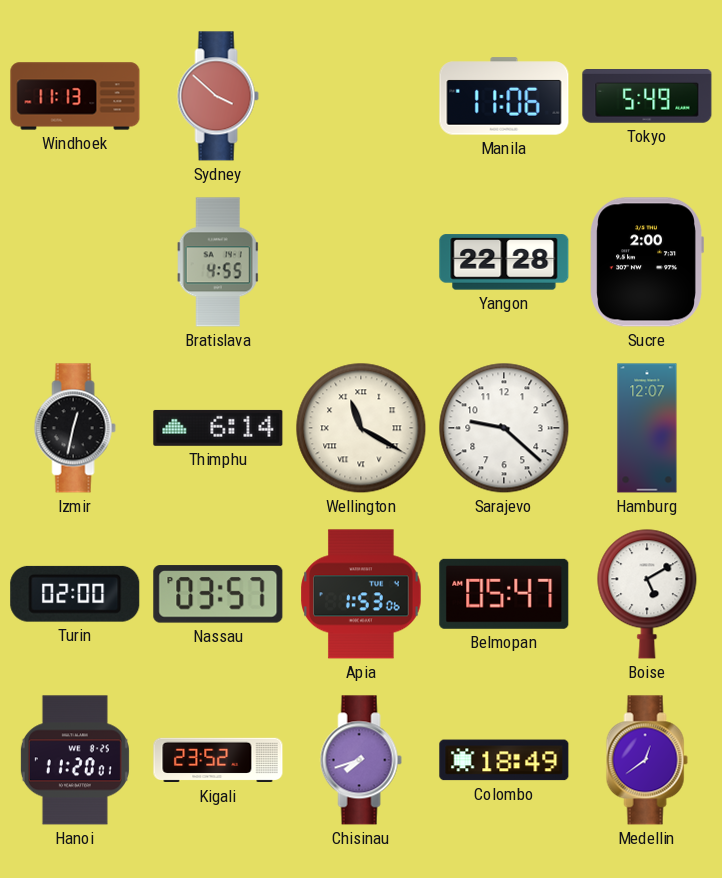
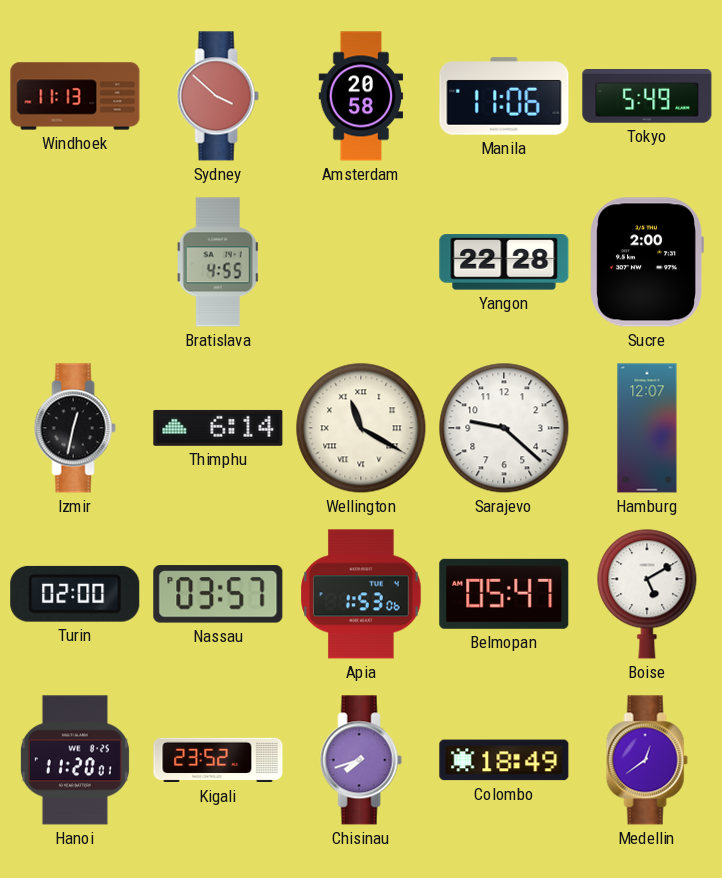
Amsterdam: none -> 20:58 (361, 96)
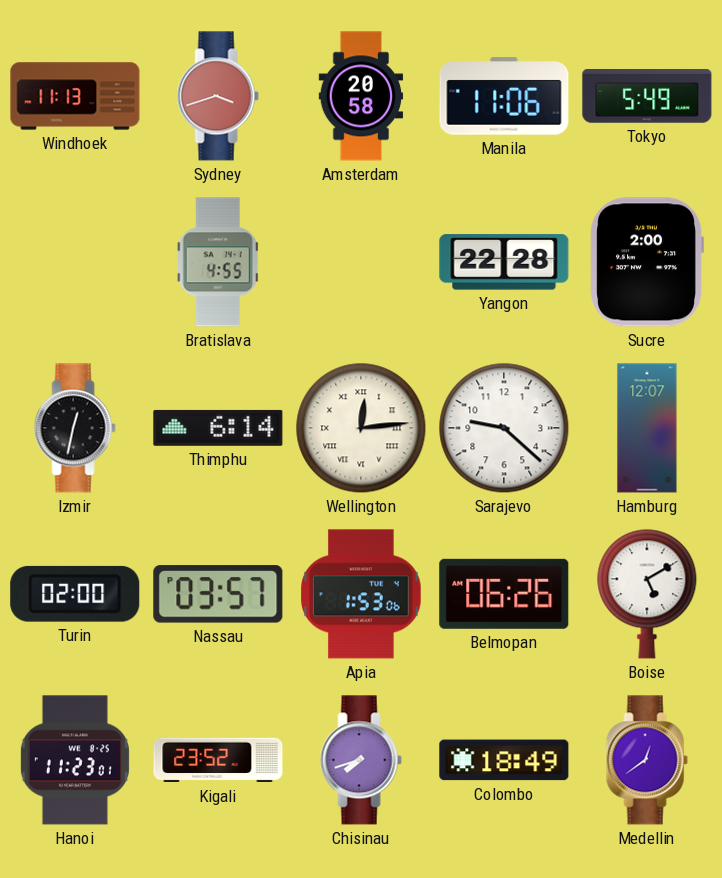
Sydney: 3:52 -> 3:42 (218, 96)
Wellington: 11:20 -> 12:14 (361, 428)
Belmopan: 05:47 -> 06:26 (504, 594)
Hanoi: 11:20 -> 11:23 (75, 760)
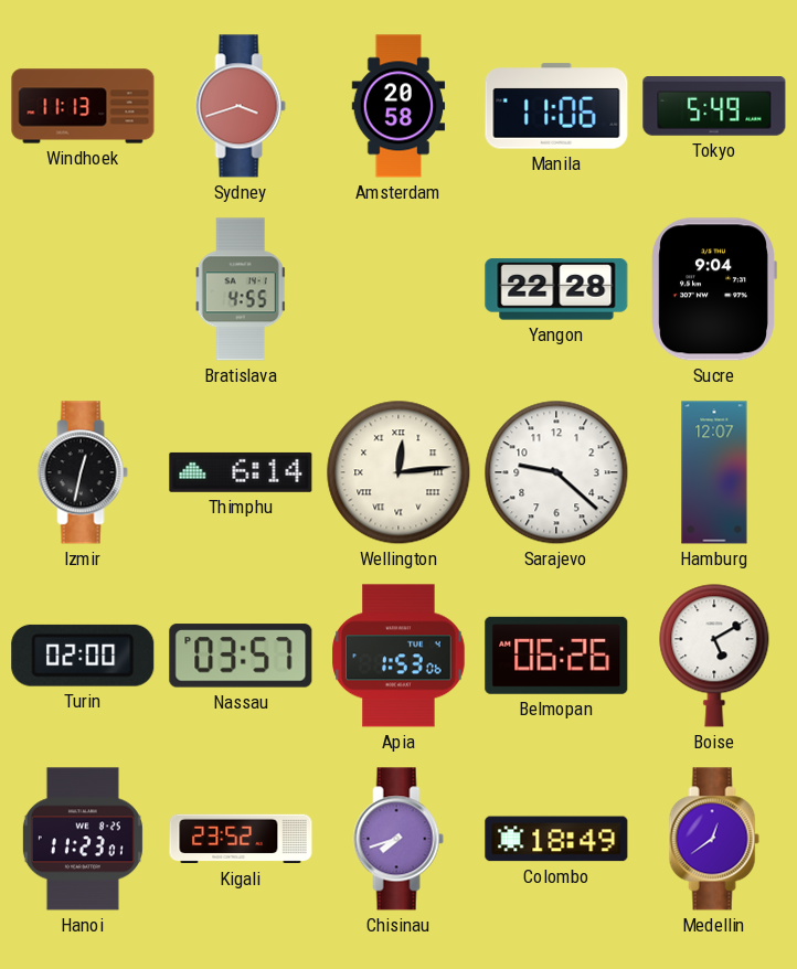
Sucre: 2:00 -> 9:04 (714, 289)
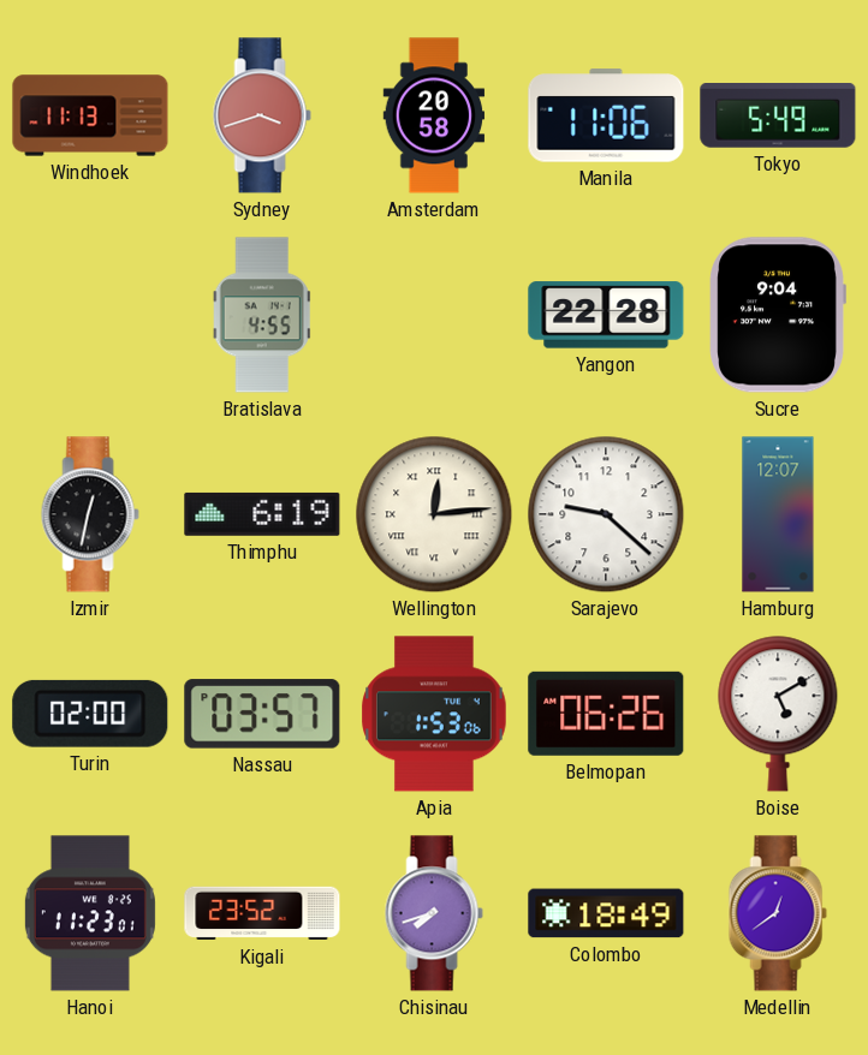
Thimphu: 6:14 -> 6:19 (262, 514)
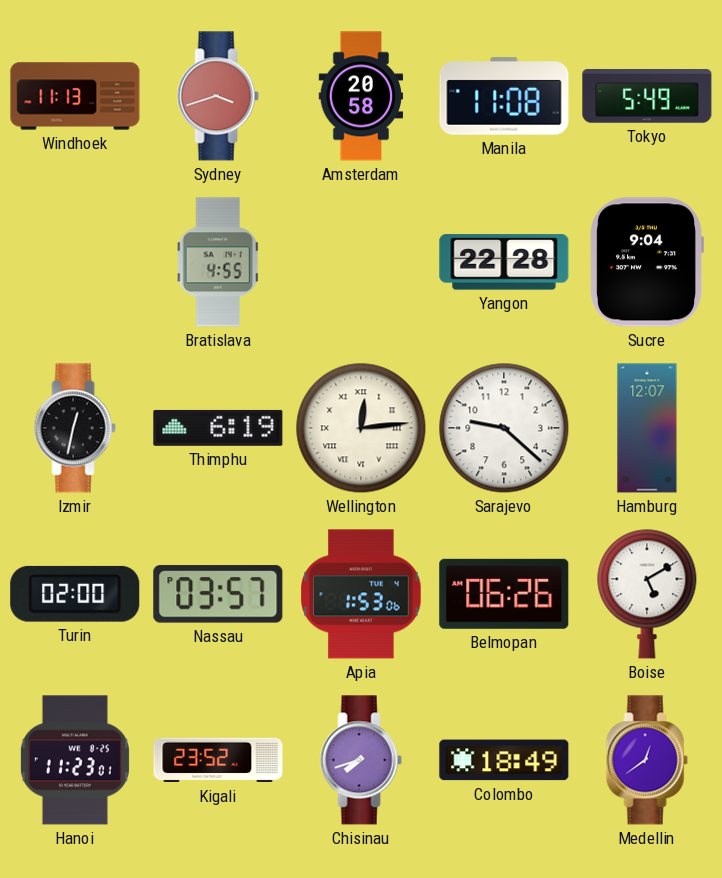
Manila: 11:06 -> 11:08 (504, 96)
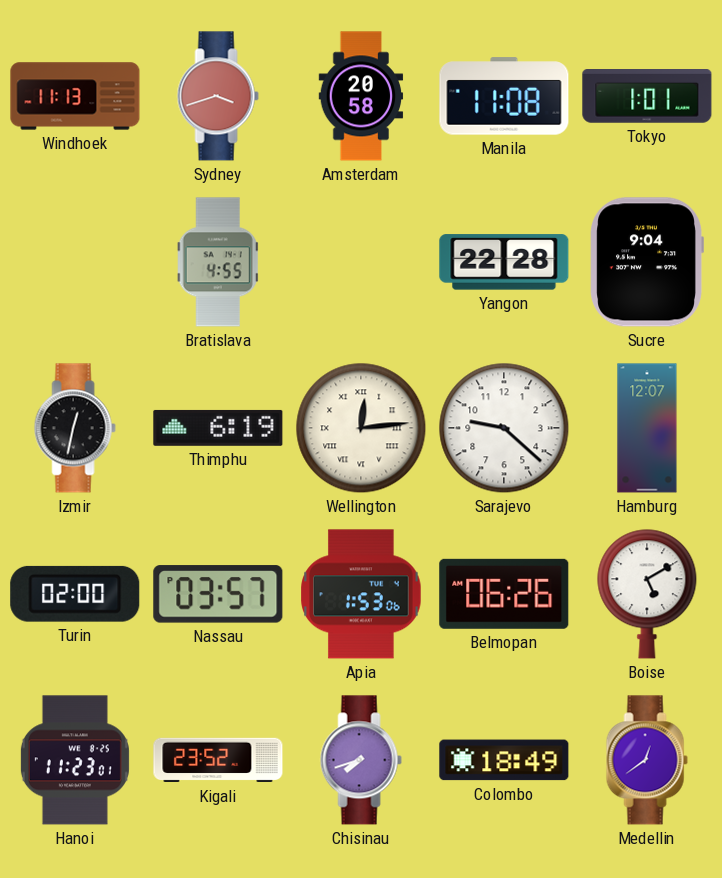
Tokyo: 5:49 -> 1:01 (647, 97)
